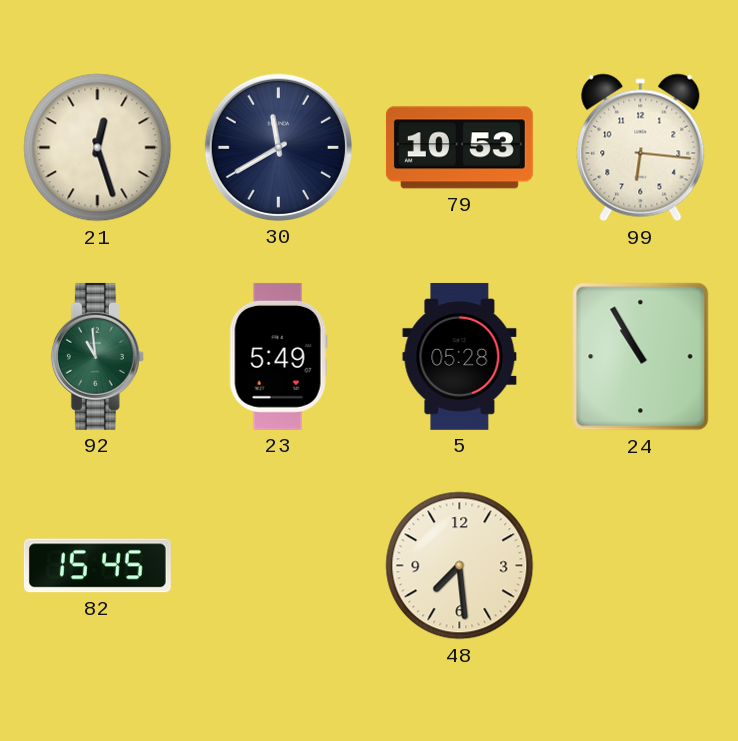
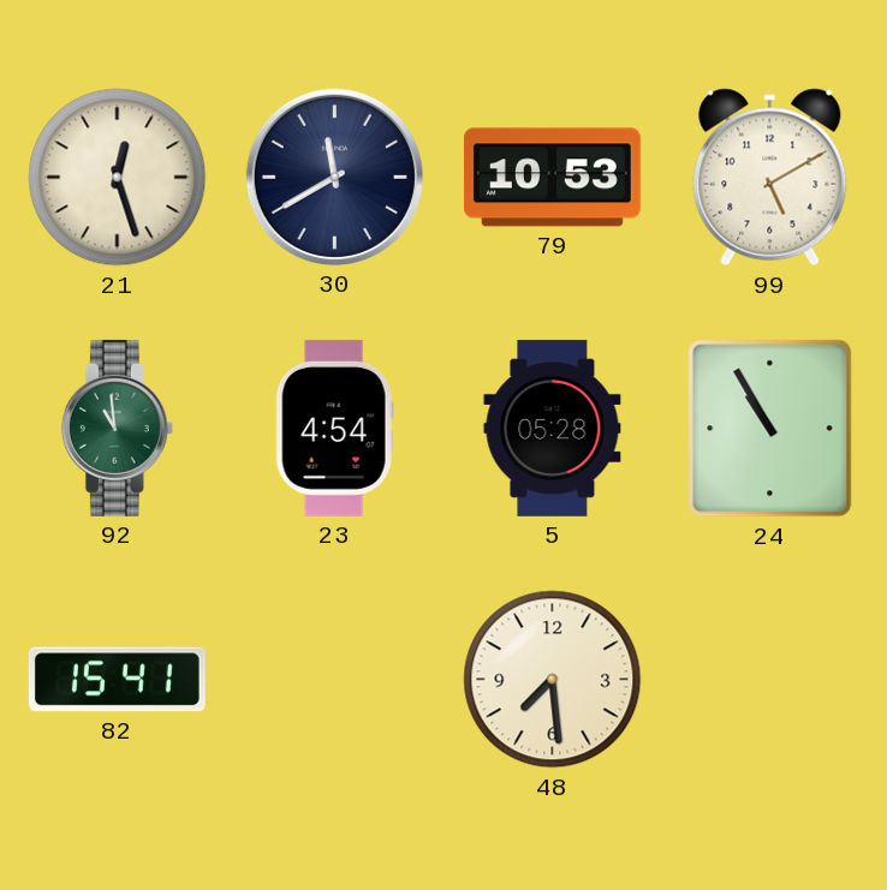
99: 6:16 -> 5:10 (770, 178)
23: 5:49 -> 4:54 (334, 428)
82: 15:45 -> 15:41 (117, 680)
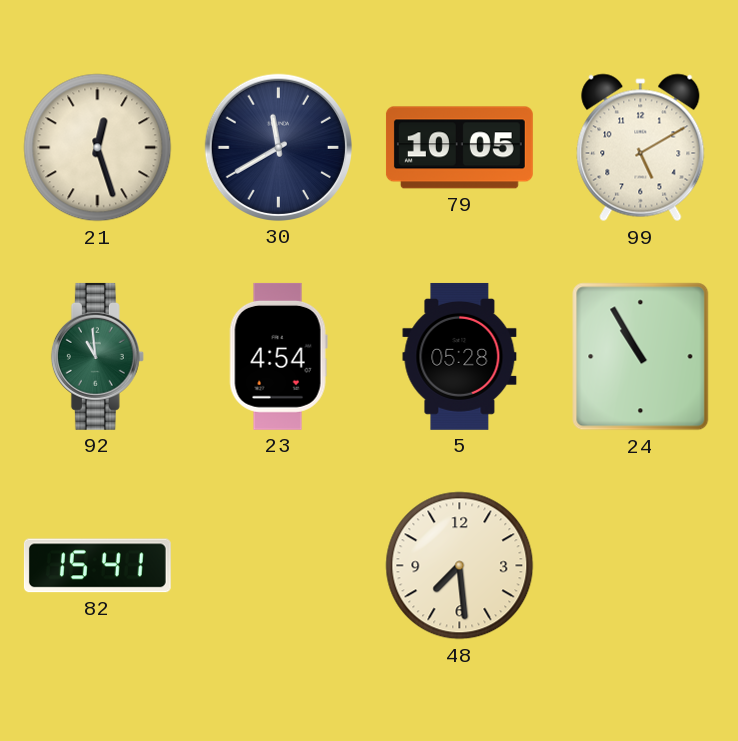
79: 10:53 -> 10:05 (459, 148)
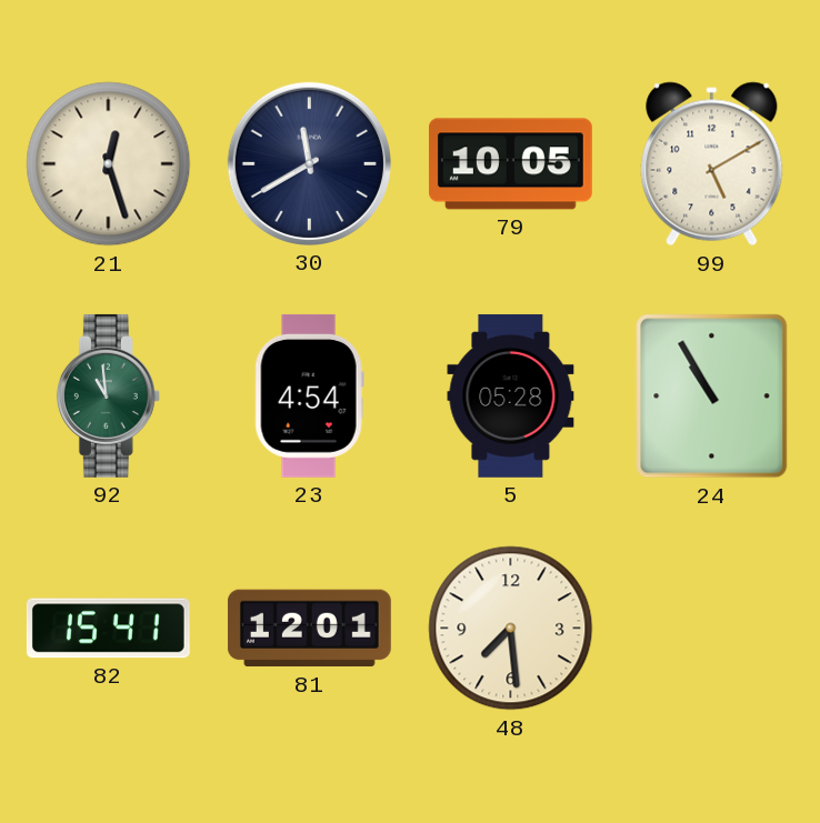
81: none -> 12:01 (309, 629)
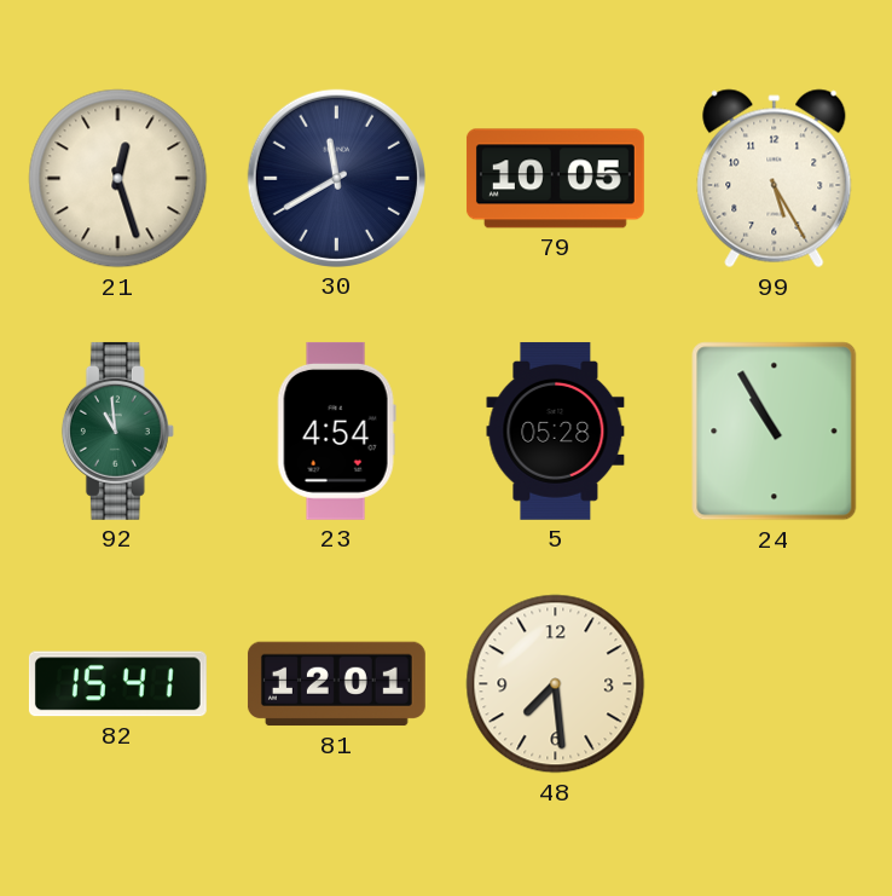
99: 5:10 -> 5:25 (775, 179)
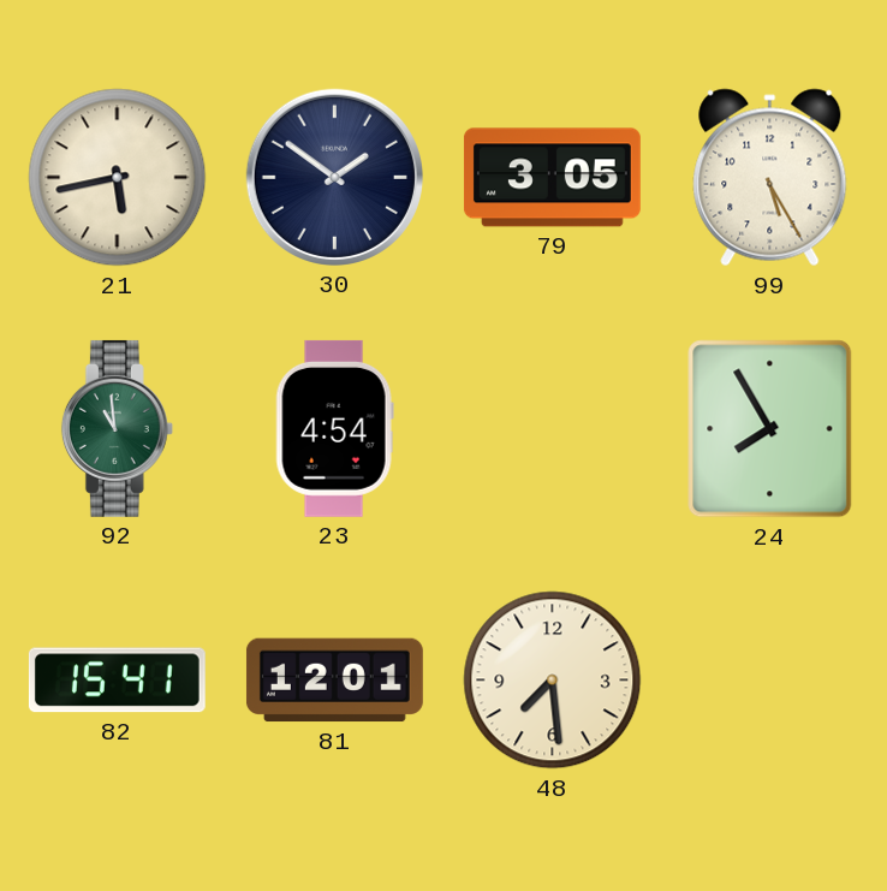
21: 12:27 -> 5:43 (118, 178)
30: 11:40 -> 1:51 (334, 177)
79: 10:05 -> 3:05 (552, 178)
5: 05:28 -> none (556, 430)
24: 10:55 -> 7:55 (770, 429)
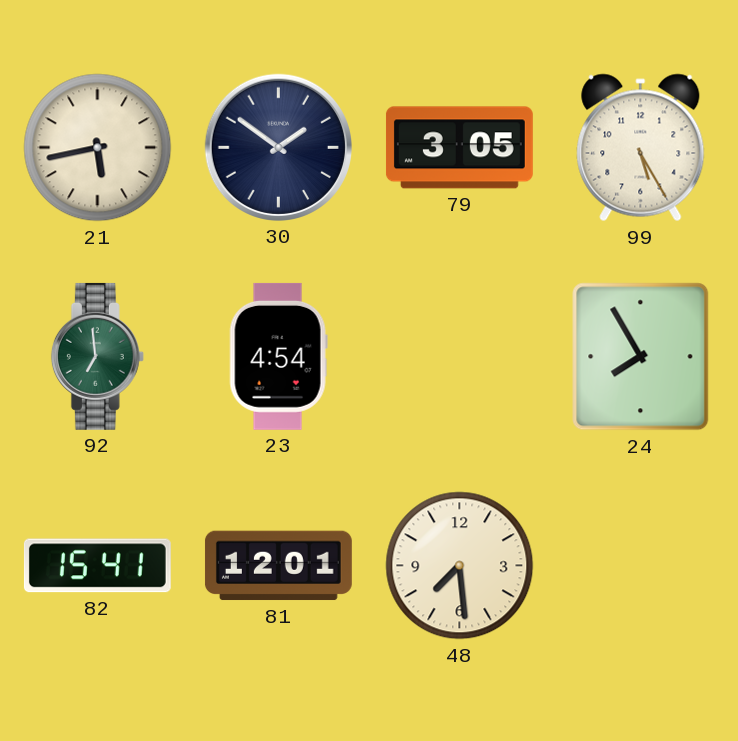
92: 10:59 -> 6:59 (97, 356)
